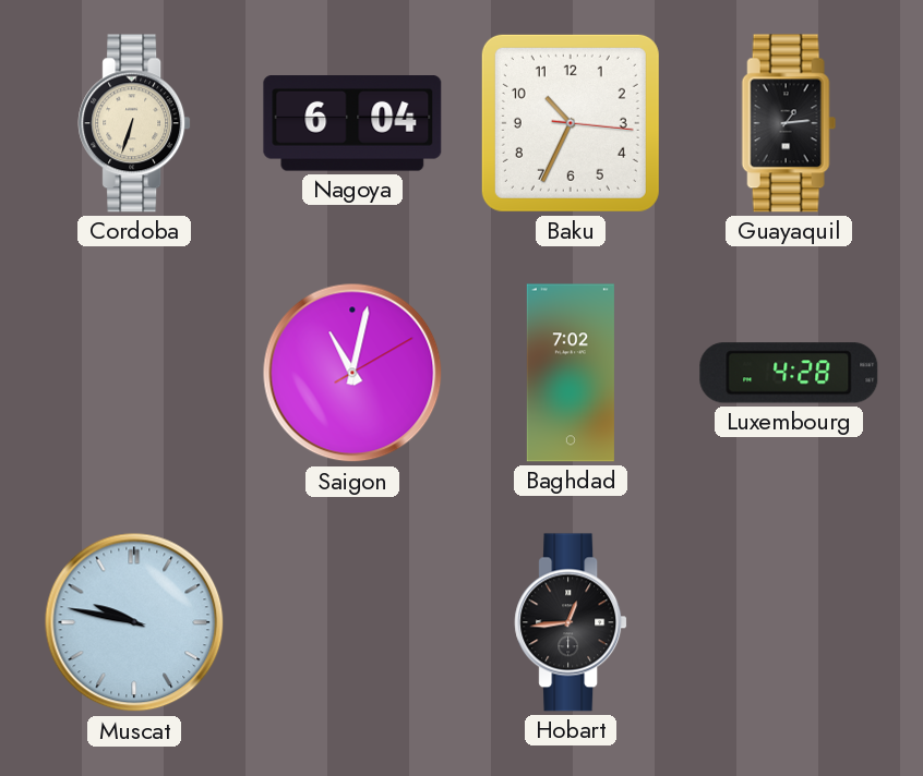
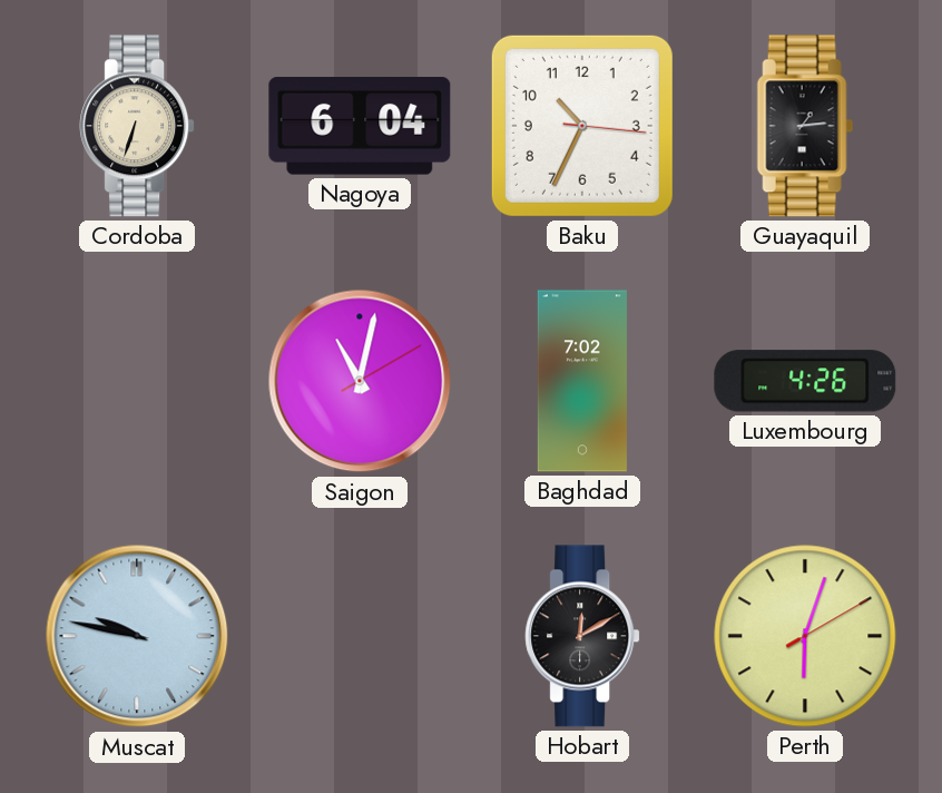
Luxembourg: 4:28 -> 4:26 (805, 381)
Hobart: 12:44 -> 12:10 (582, 636)
Perth: none -> 6:03 (805, 636)
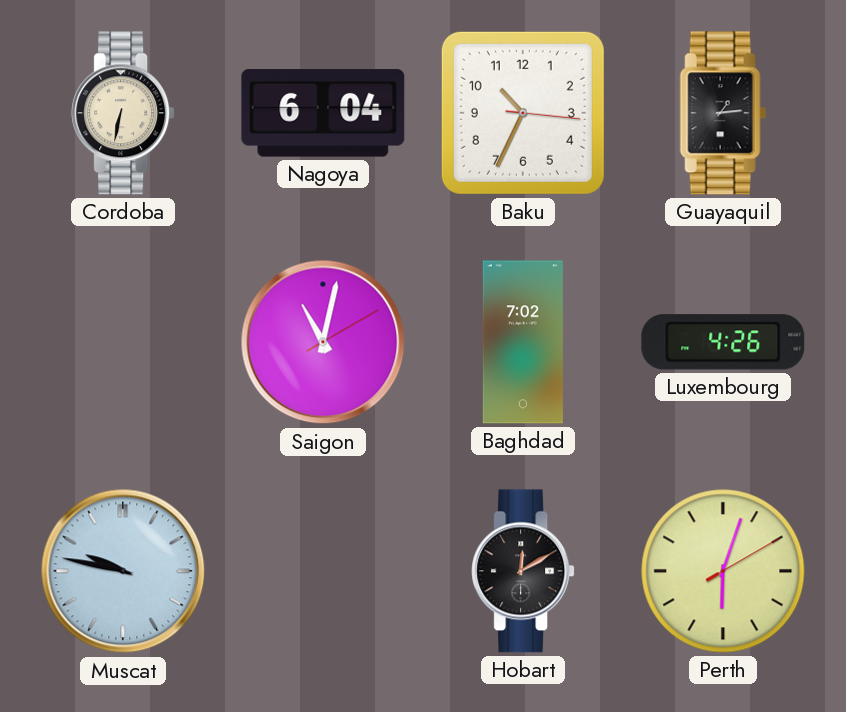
Cordoba: 6:33 -> 6:32 (123, 113)
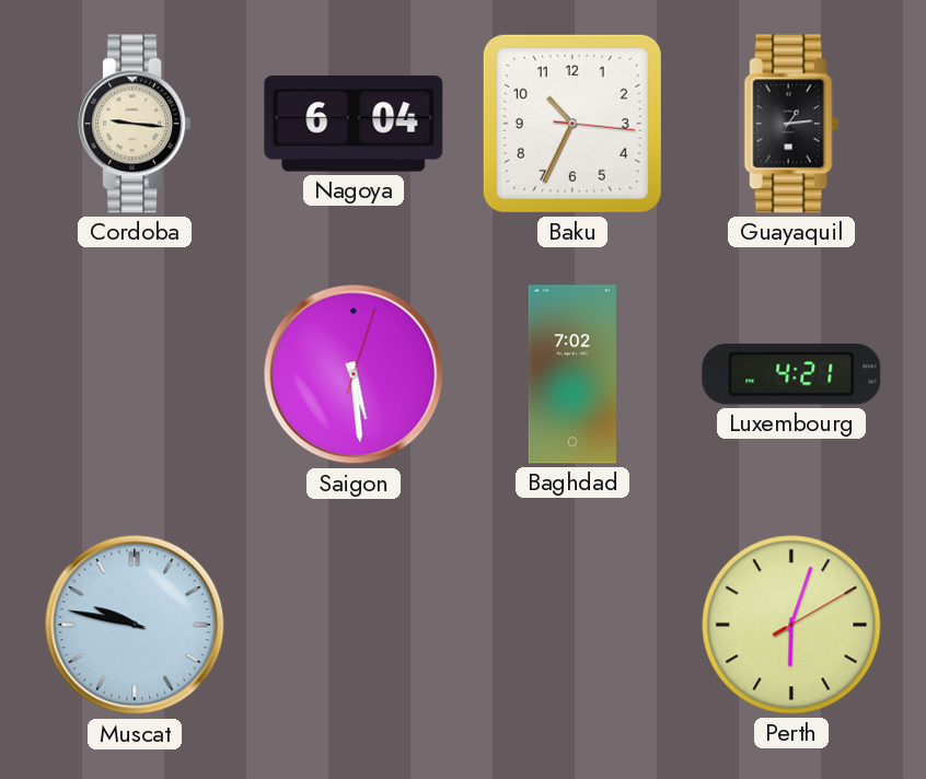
Cordoba: 6:32 -> 9:16 (135, 124)
Saigon: 11:02 -> 5:29 (354, 374)
Luxembourg: 4:26 -> 4:21 (791, 374)
Hobart: 12:10 -> none (523, 571)
